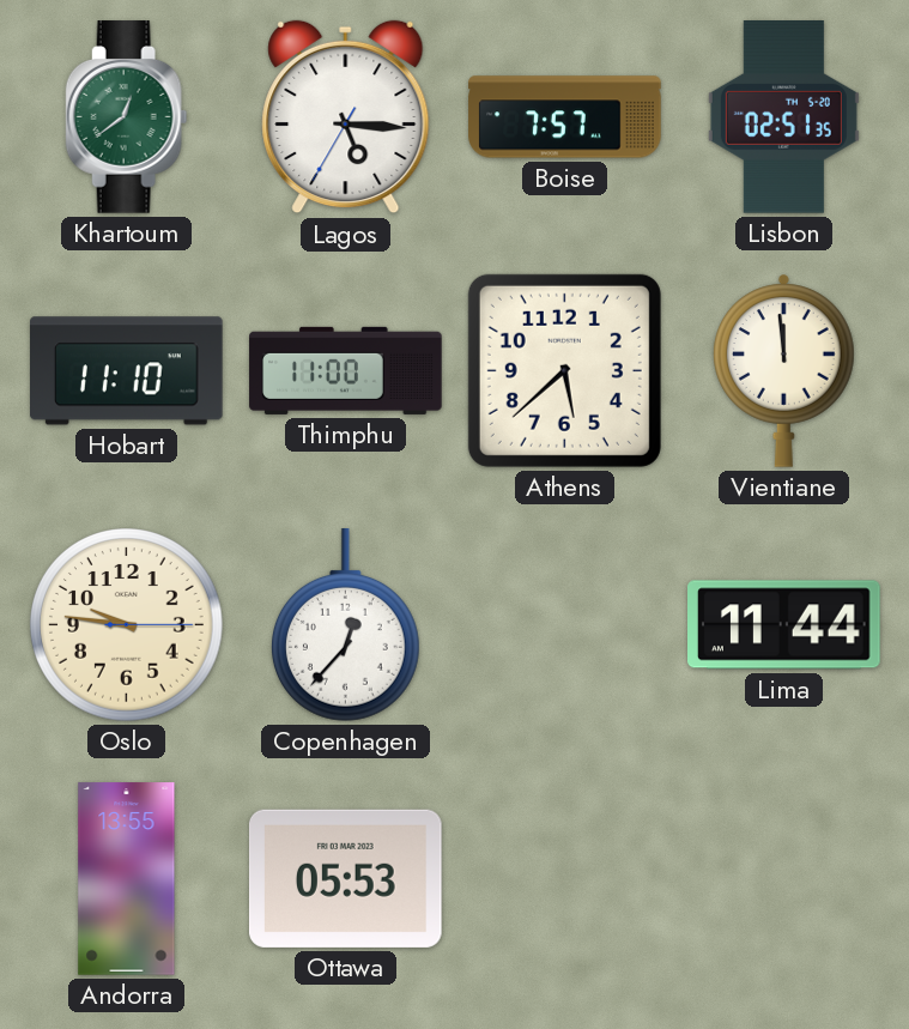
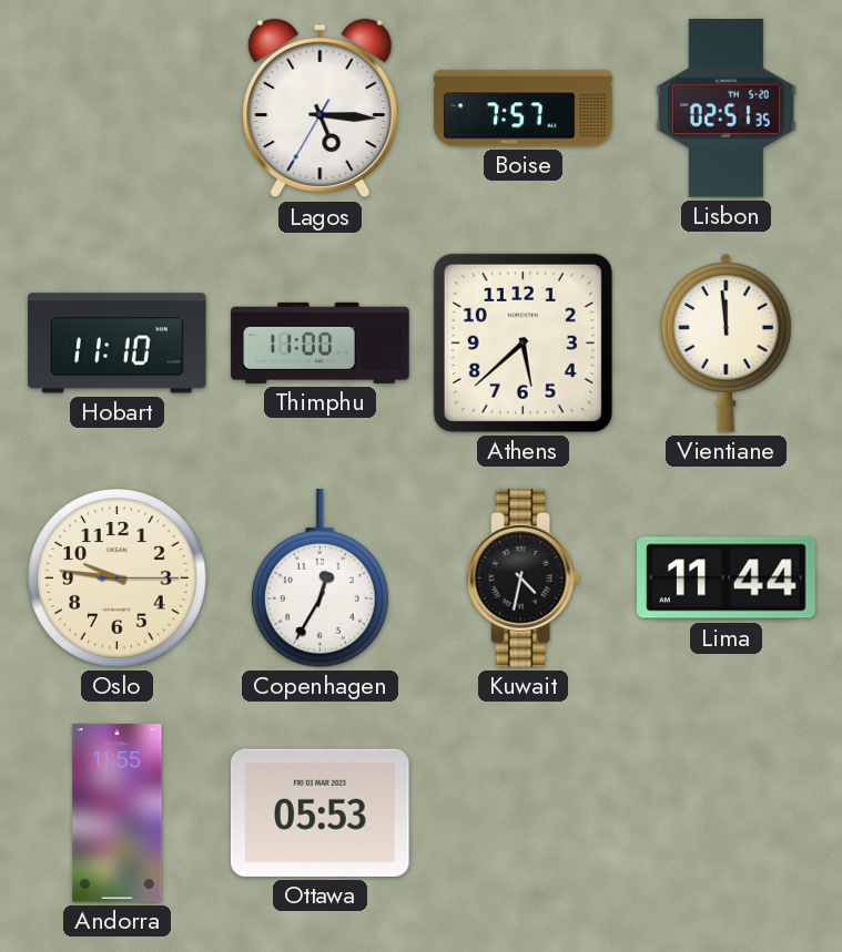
Khartoum: 12:39 -> none (127, 117)
Copenhagen: 12:37 -> 12:35 (319, 579)
Kuwait: none -> 4:32 (524, 579)
Andorra: 13:55 -> 11:55 (118, 813)
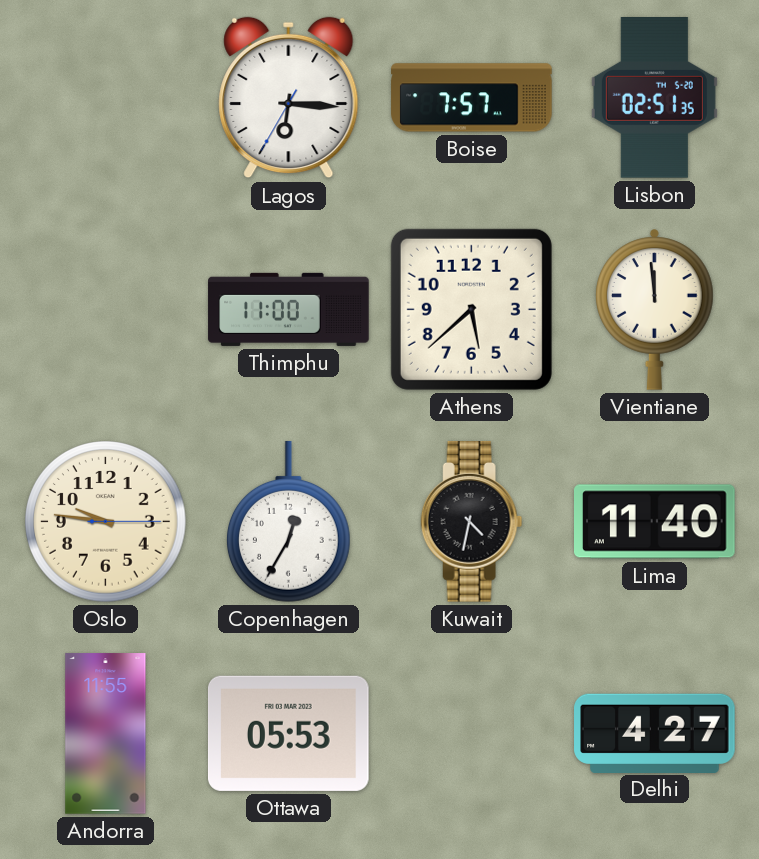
Lagos: 5:15 -> 6:15 (289, 98)
Hobart: 11:10 -> none (118, 344)
Lima: 11:44 -> 11:40 (655, 522)
Delhi: none -> 4:27 (655, 733)
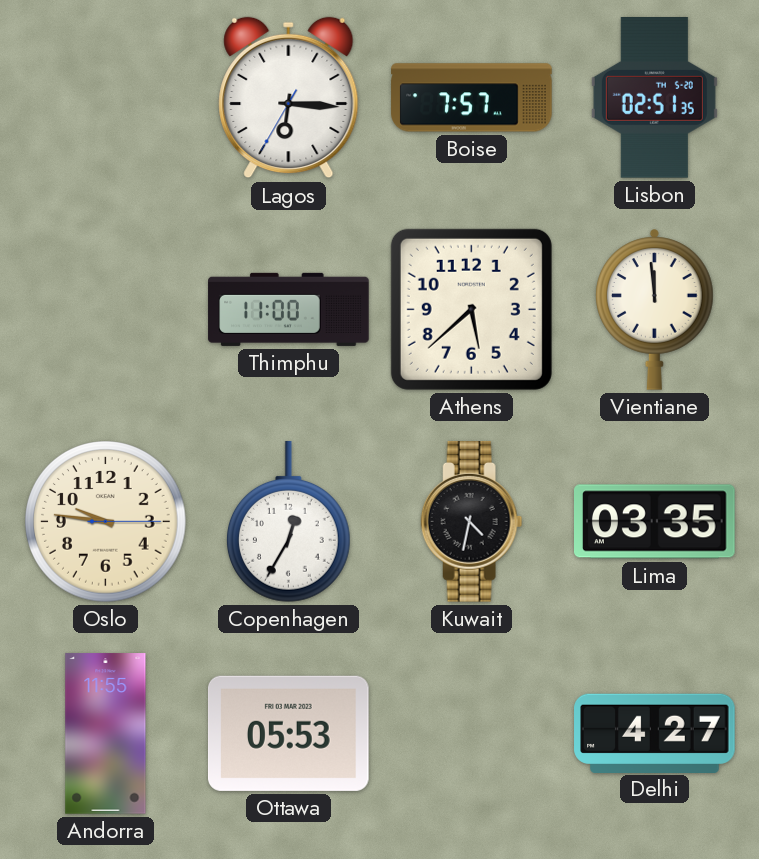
Lima: 11:40 -> 03:35 (655, 522)
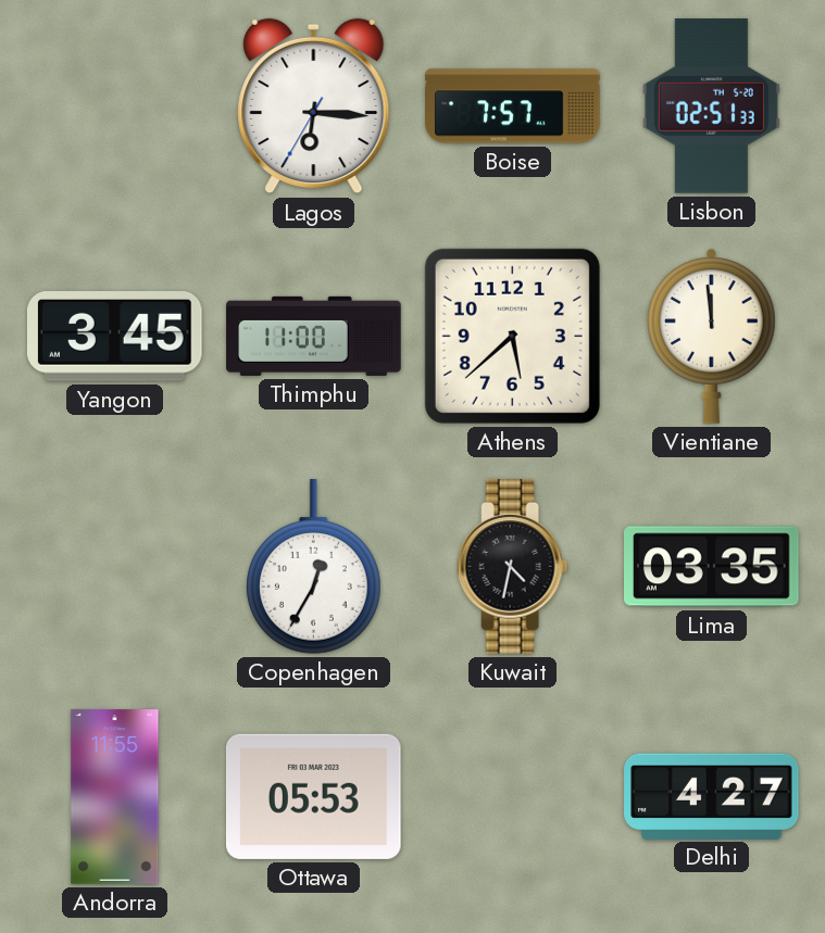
Lisbon: 02:51:35 -> 02:51:33 (711, 106)
Yangon: none -> 3:45 (114, 337)
Oslo: 9:46 -> none (106, 522)
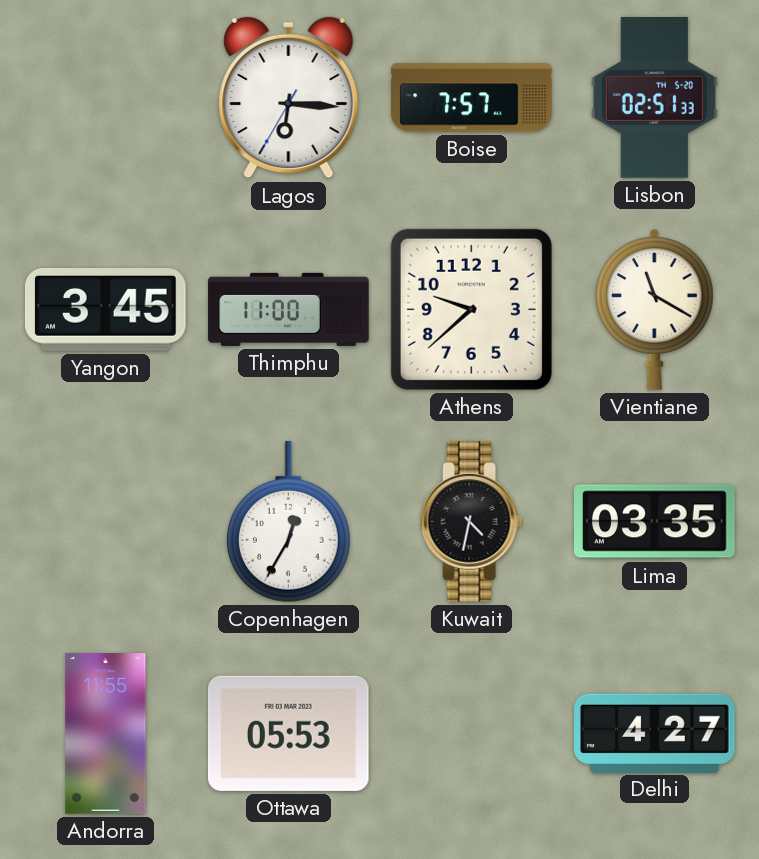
Athens: 5:38 -> 9:38 (471, 309)
Vientiane: 11:59 -> 11:20 (655, 309)
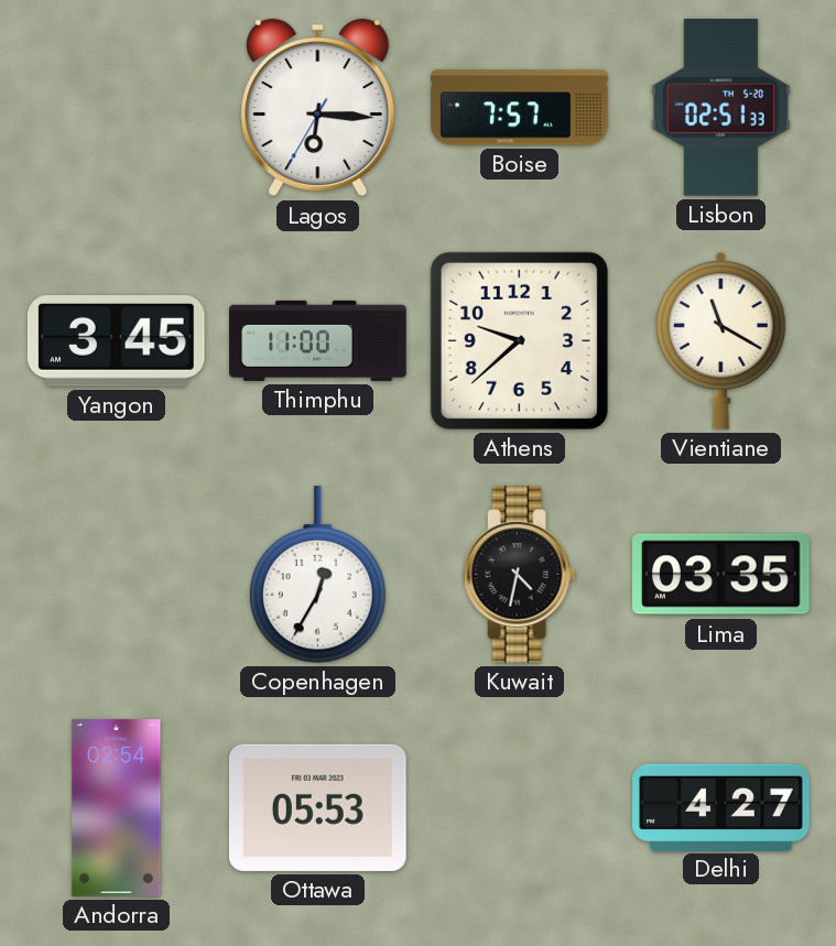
Andorra: 11:55 -> 02:54 (117, 808)
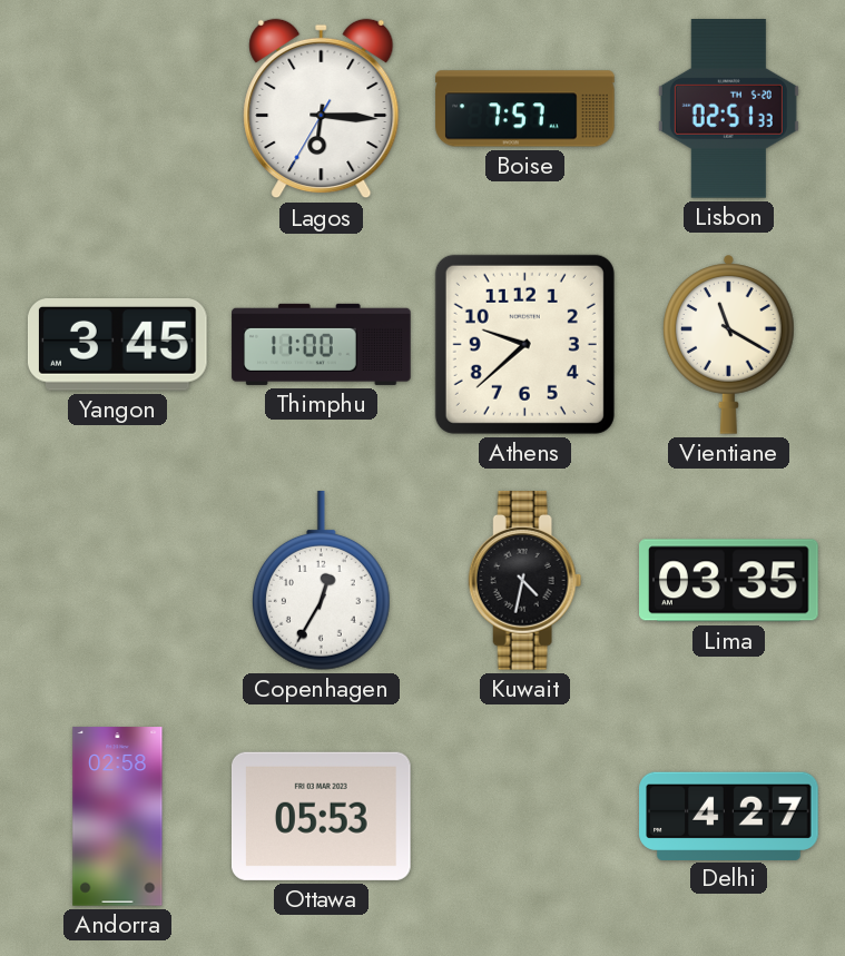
Andorra: 02:54 -> 02:58 (118, 817)
